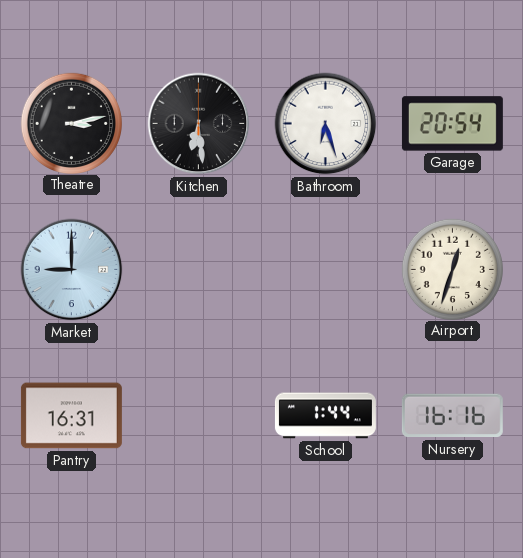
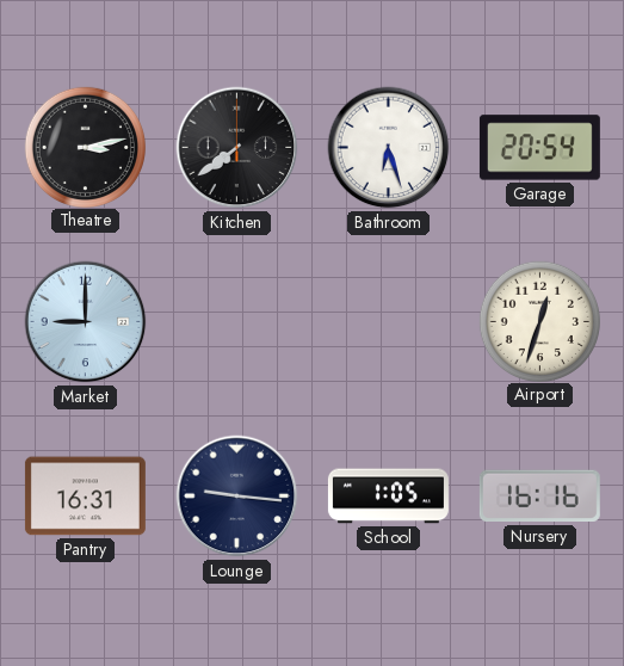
Kitchen: 6:29 -> 7:39 (237, 148)
Lounge: none -> 9:16 (237, 497)
School: 1:44 -> 1:05 (388, 497)
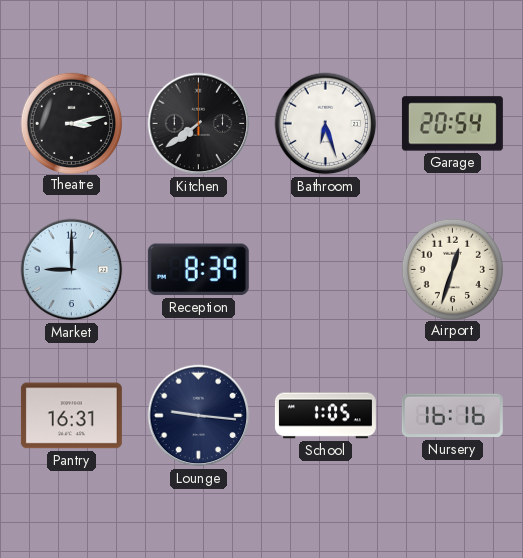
Reception: none -> 8:39 (198, 270)
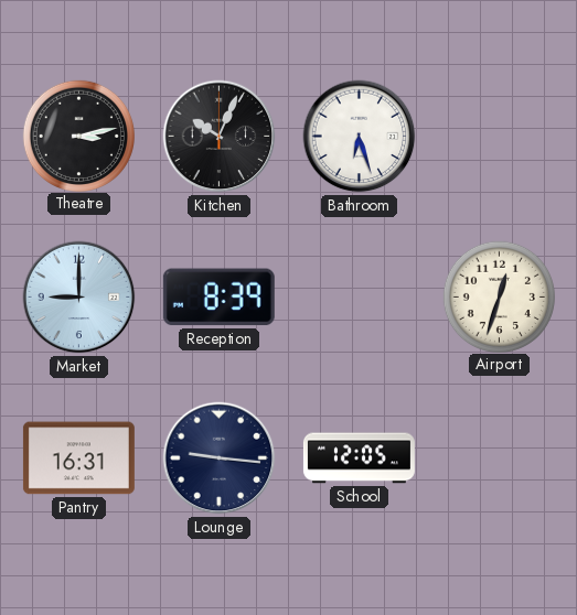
Kitchen: 7:39 -> 10:04 (220, 137)
Garage: 20:54 -> none (452, 124)
School: 1:05 -> 12:05 (359, 458)
Nursery: 16:16 -> none (452, 416)
